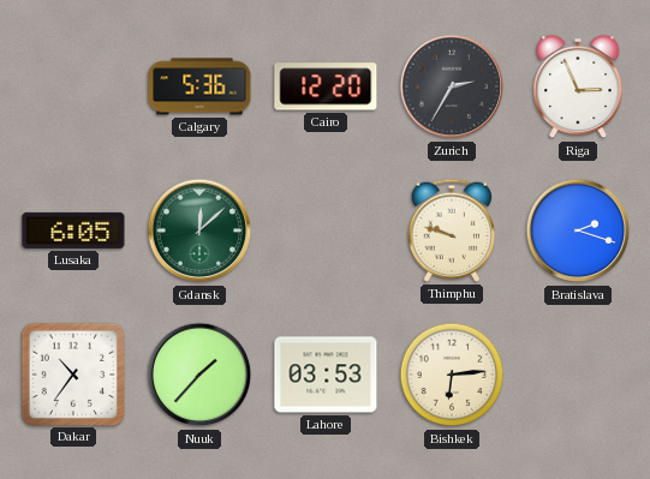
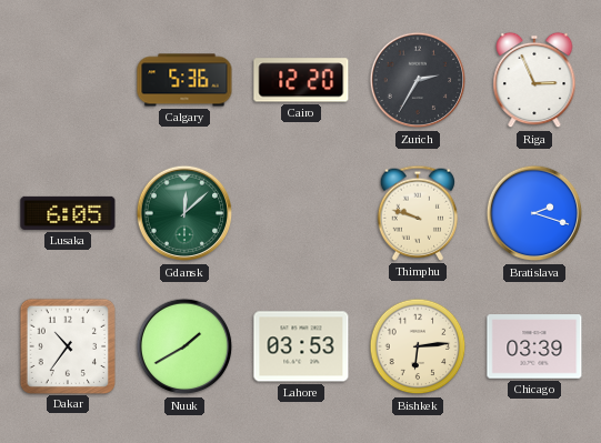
Nuuk: 1:37 -> 1:40 (184, 346)
Chicago: none -> 03:39 (534, 346)
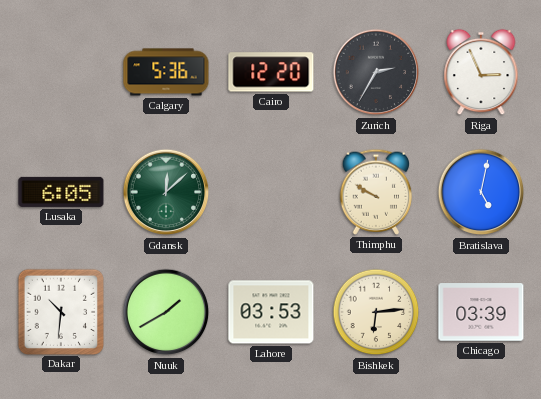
Thimphu: 9:48 -> 9:50 (376, 192)
Bratislava: 2:18 -> 5:02 (481, 192)
Dakar: 10:36 -> 10:31 (60, 311)
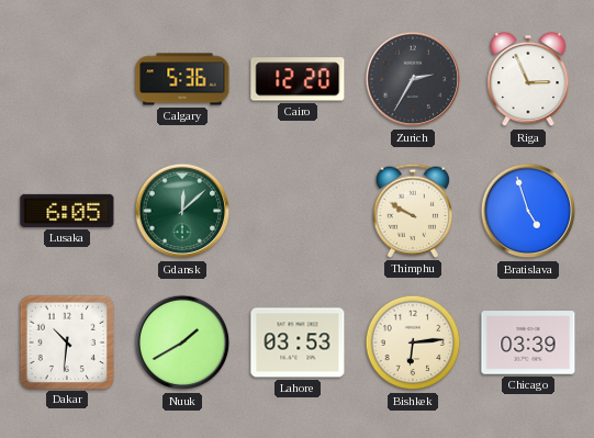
Bratislava: 5:02 -> 4:57 (528, 211)
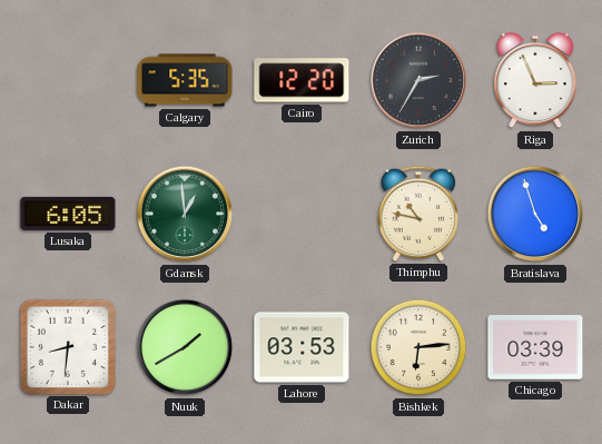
Calgary: 5:36 -> 5:35 (185, 80)
Gdansk: 12:08 -> 12:59 (185, 214)
Thimphu: 9:50 -> 10:47 (418, 214)
Dakar: 10:31 -> 8:31 (67, 346)
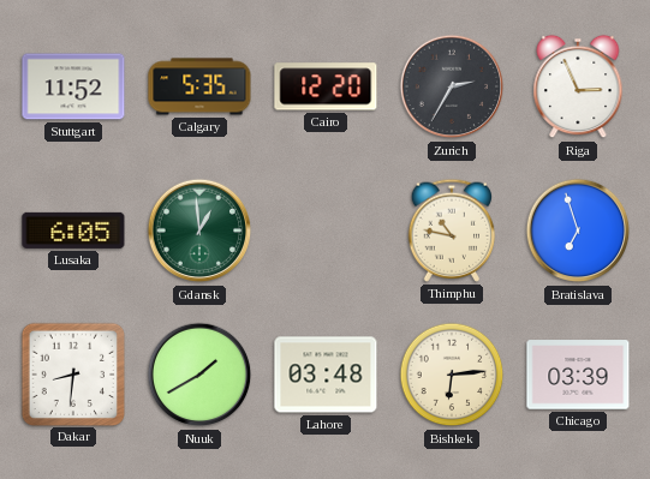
Stuttgart: none -> 11:52 (73, 86)
Bratislava: 4:57 -> 6:57 (578, 230)
Lahore: 03:53 -> 03:48 (326, 375)
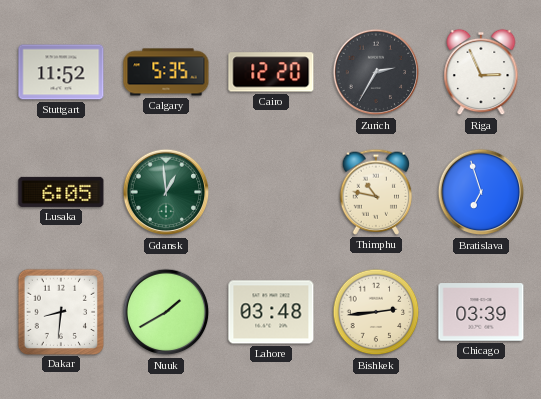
Bishkek: 6:14 -> 2:44 (376, 312)
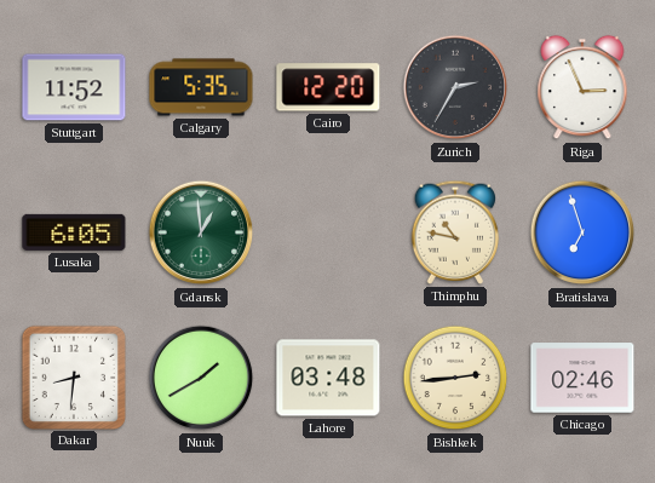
Chicago: 03:39 -> 02:46 (582, 378)
